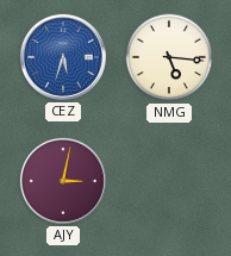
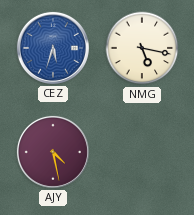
NMG: 5:16 -> 5:17 (142, 48)
AJY: 3:02 -> 4:28 (53, 152)
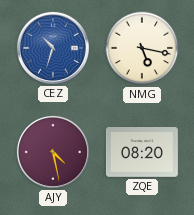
CEZ: 5:33 -> 10:33 (53, 48)
ZQE: none -> 08:20 (142, 153)
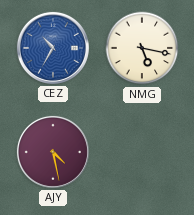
CEZ: 10:33 -> 10:35 (53, 48)
ZQE: 08:20 -> none (142, 153)
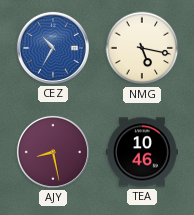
AJY: 4:28 -> 8:28 (53, 152)
TEA: none -> 10:46 (142, 152)
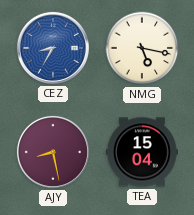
CEZ: 10:35 -> 8:35 (53, 48)
TEA: 10:46 -> 15:04 (142, 152)
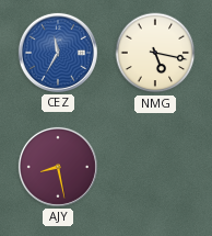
CEZ: 8:35 -> 11:35 (58, 53)
TEA: 15:04 -> none (142, 152)
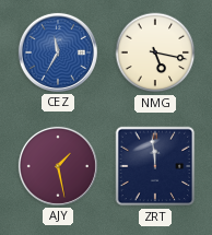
AJY: 8:28 -> 1:28 (58, 166)
ZRT: none -> 11:59 (155, 166)
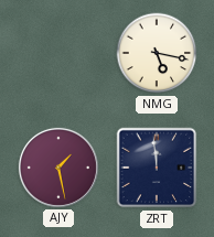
CEZ: 11:35 -> none (58, 52)
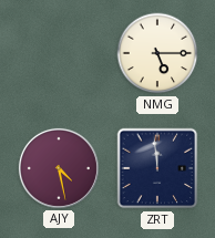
NMG: 5:17 -> 5:15 (157, 53)
AJY: 1:28 -> 4:28 (59, 168)
